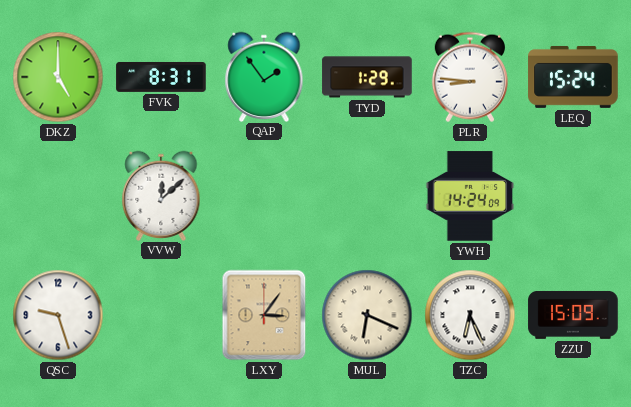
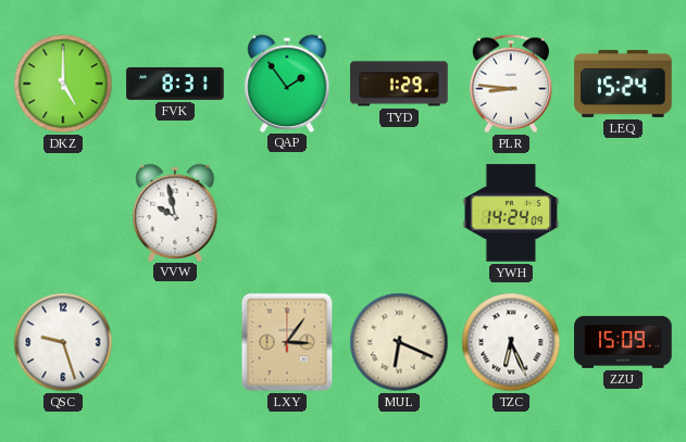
VVW: 12:08 -> 9:58 (175, 212)
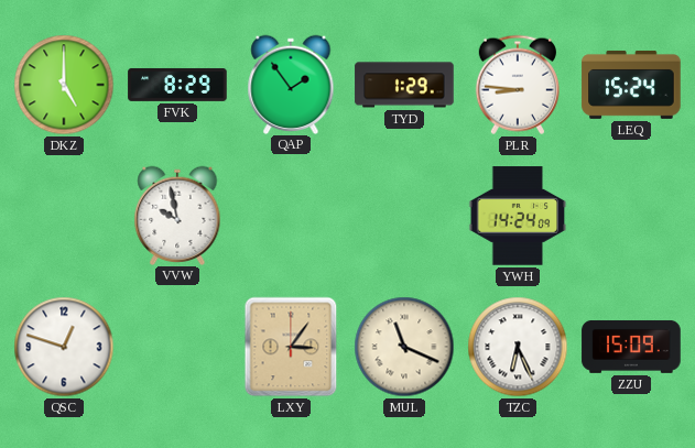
FVK: 8:31 -> 8:29 (177, 85)
QSC: 9:27 -> 12:48 (64, 347)
MUL: 6:19 -> 11:19 (404, 347)
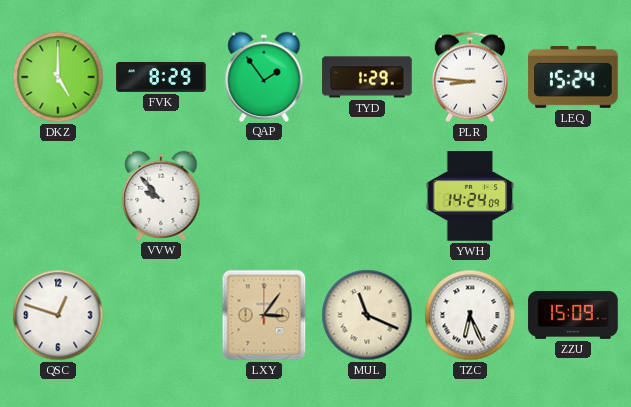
VVW: 9:58 -> 9:53 (161, 195)
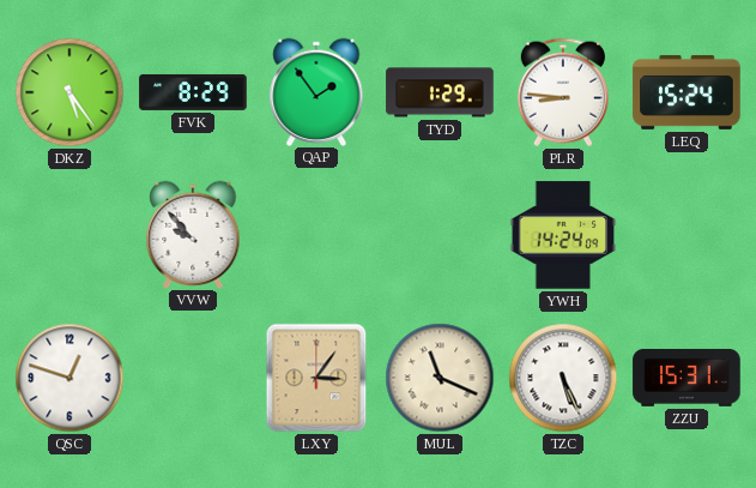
DKZ: 5:00 -> 5:24 (69, 92)
TZC: 6:26 -> 5:26 (563, 378)
ZZU: 15:09 -> 15:31 (687, 378)
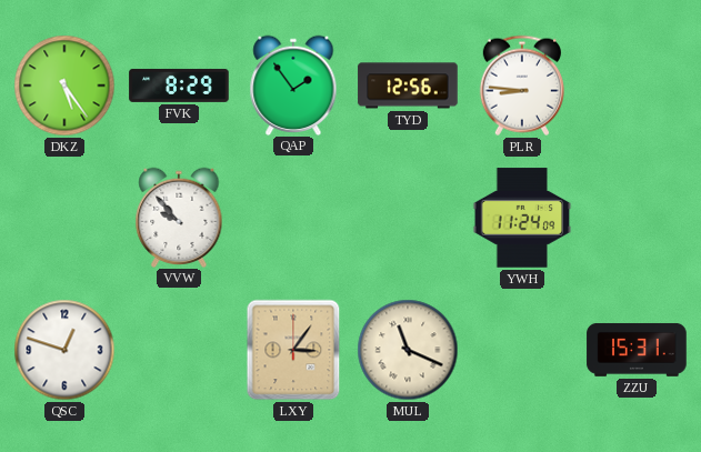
TYD: 1:29 -> 12:56 (408, 86)
LEQ: 15:24 -> none (687, 92)
YWH: 14:24 -> 11:24 (522, 218)
TZC: 5:26 -> none (563, 378)
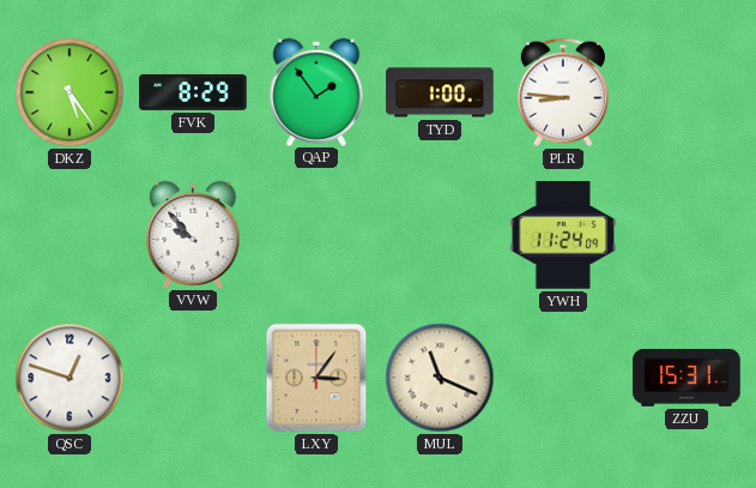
TYD: 12:56 -> 1:00 (440, 92)
